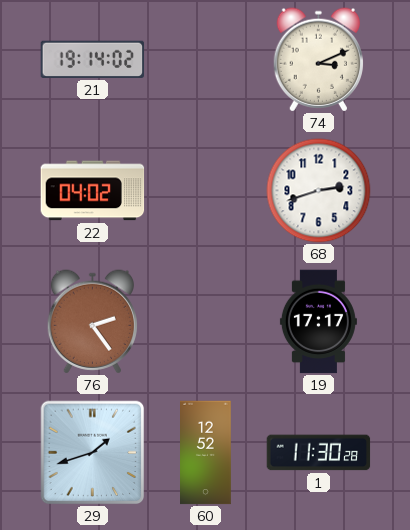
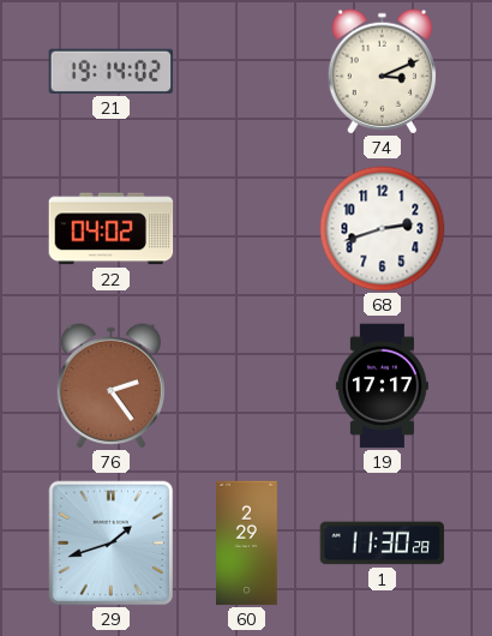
60: 12:52 -> 2:29 (247, 544)
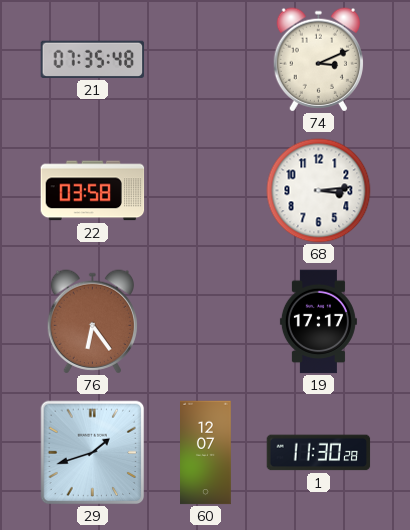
21: 19:14 -> 07:35 (93, 59)
22: 04:02 -> 03:58 (93, 191)
68: 2:42 -> 3:14 (319, 191)
76: 2:24 -> 6:24 (92, 322)
60: 2:29 -> 12:07 (206, 453)
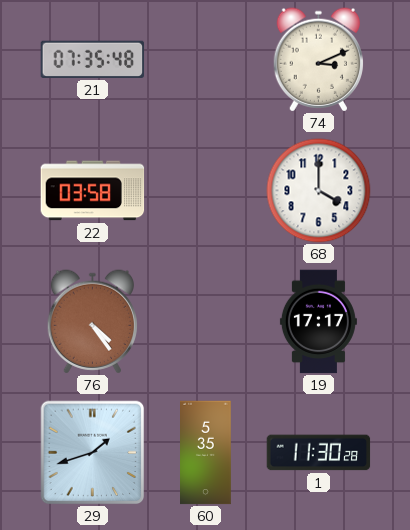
68: 3:14 -> 4:00 (319, 191)
76: 6:24 -> 4:24 (92, 322)
60: 12:07 -> 5:35 (206, 453)
